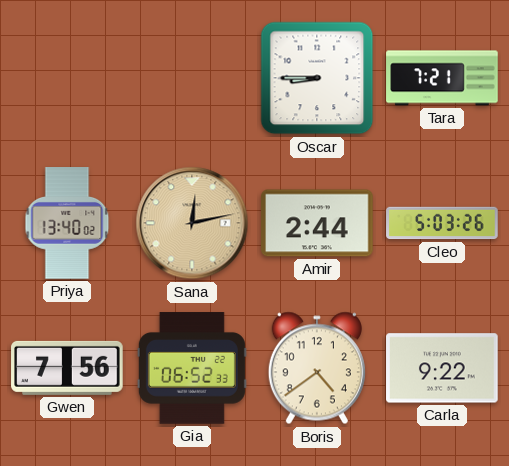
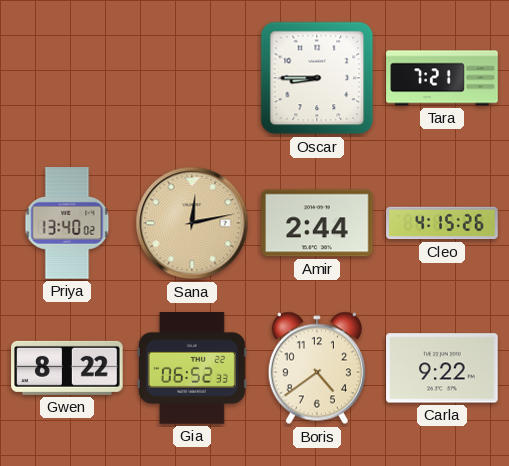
Cleo: 5:03 -> 4:15 (442, 223)
Gwen: 7:56 -> 8:22 (67, 368)
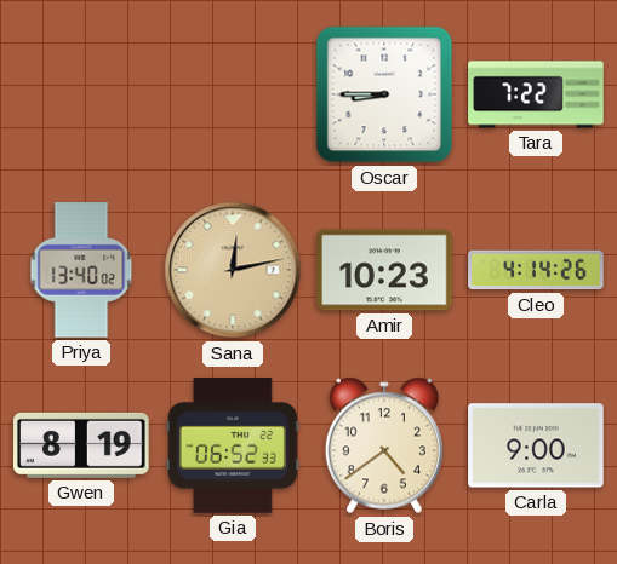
Tara: 7:21 -> 7:22 (536, 94)
Amir: 2:44 -> 10:23 (384, 270)
Cleo: 4:15 -> 4:14 (536, 270)
Gwen: 8:22 -> 8:19 (81, 445)
Carla: 9:22 -> 9:00 (536, 445)
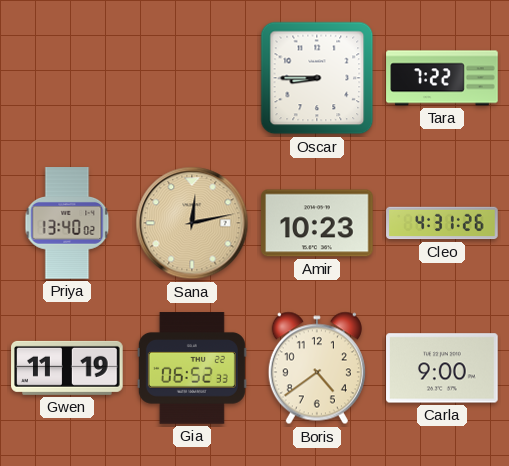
Cleo: 4:14 -> 4:31 (442, 223)
Gwen: 8:19 -> 11:19 (67, 368)
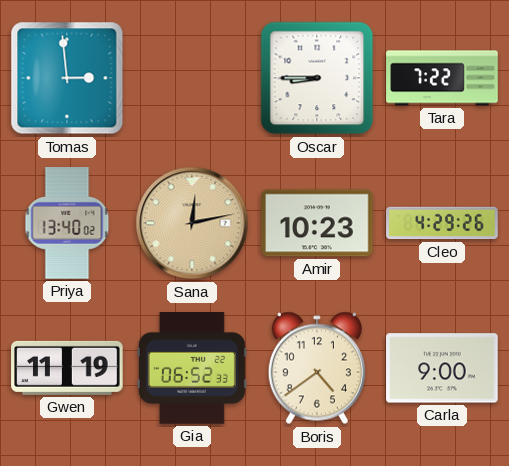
Tomas: none -> 2:59 (67, 78)
Cleo: 4:31 -> 4:29 (442, 223)
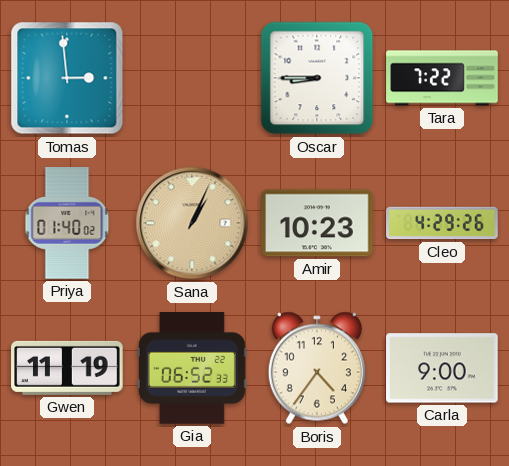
Priya: 13:40 -> 01:40 (67, 223)
Sana: 12:13 -> 1:04 (192, 223)
Boris: 4:39 -> 4:36 (317, 368)
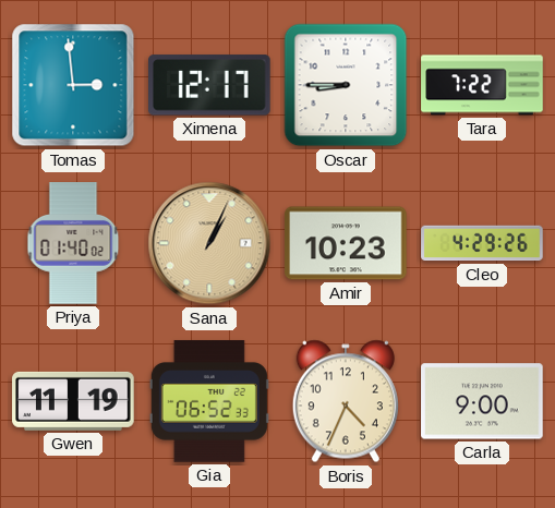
Ximena: none -> 12:17 (210, 85)
Boris: 4:36 -> 4:34 (346, 401)
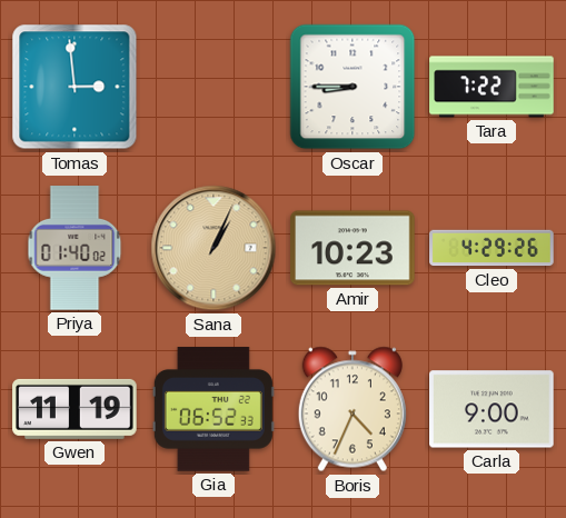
Ximena: 12:17 -> none (210, 85)
